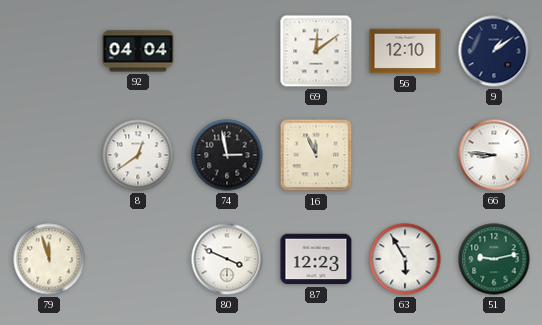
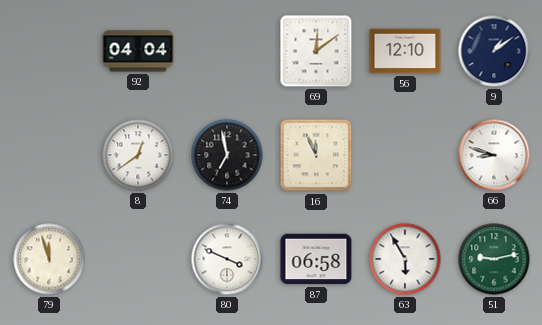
74: 2:58 -> 6:58 (227, 155)
66: 8:46 -> 8:48 (494, 155)
87: 12:23 -> 06:58 (316, 259)
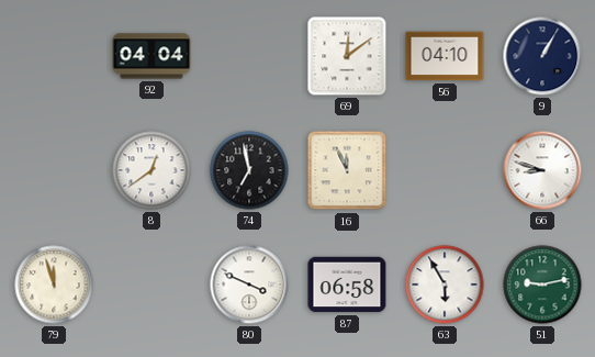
56: 12:10 -> 04:10 (445, 56)
9: 1:09 -> 1:05 (542, 56)
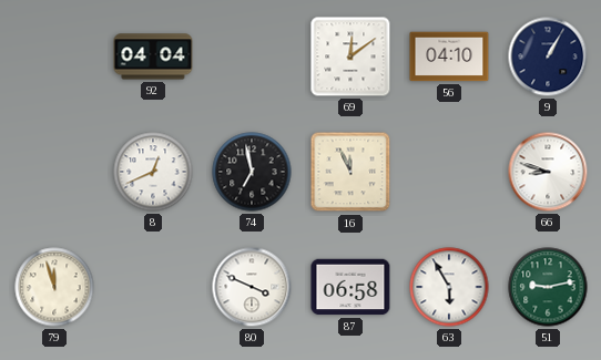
8: 12:39 -> 12:41 (153, 172)
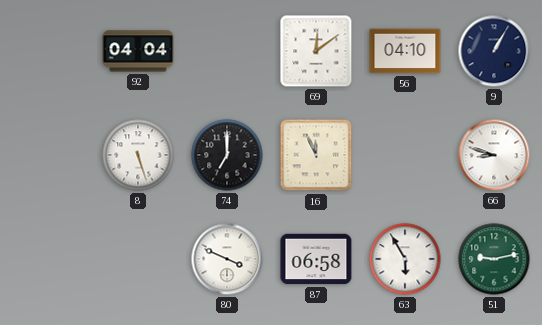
8: 12:41 -> 5:27 (138, 155)
74: 6:58 -> 7:00 (227, 155)
79: 11:57 -> none (54, 287)
